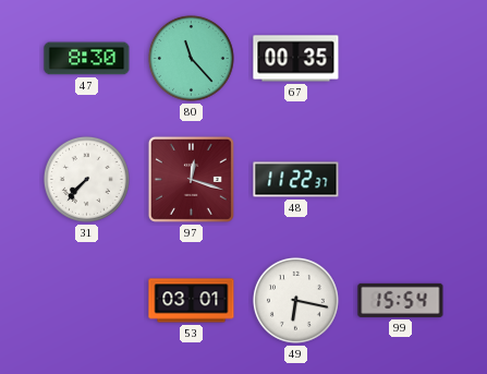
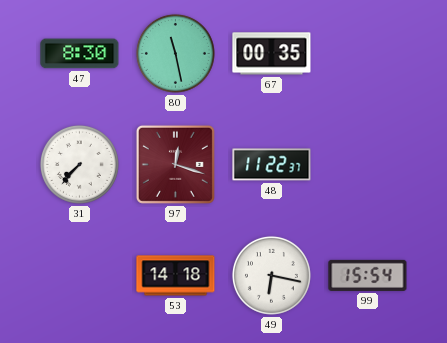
80: 11:23 -> 11:28 (175, 53)
53: 03:01 -> 14:18 (176, 276)
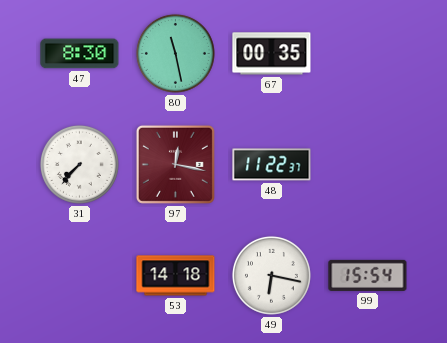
97: 12:18 -> 12:17 (175, 164)
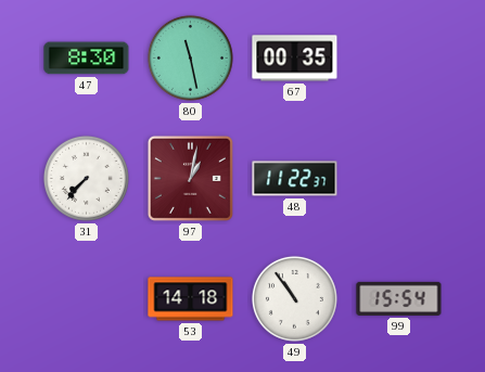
97: 12:17 -> 1:02 (190, 178)
49: 6:17 -> 10:54 (294, 298)
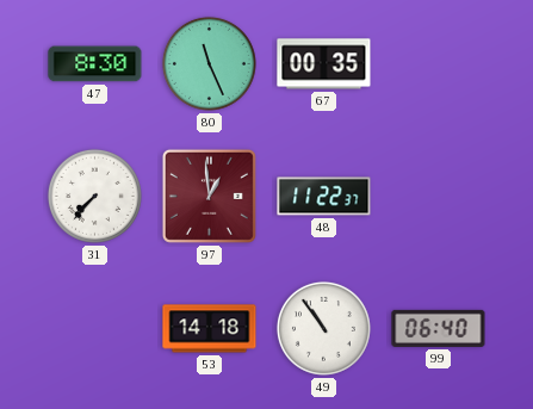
80: 11:28 -> 11:26 (209, 63)
97: 1:02 -> 12:59 (209, 196)
99: 15:54 -> 06:40 (439, 328)
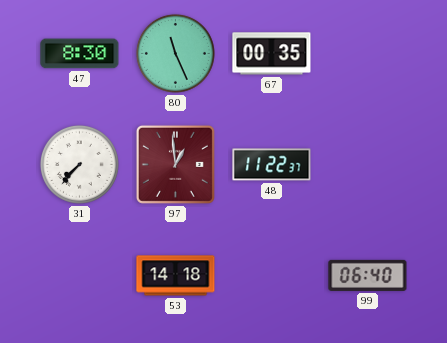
49: 10:54 -> none (323, 328)
